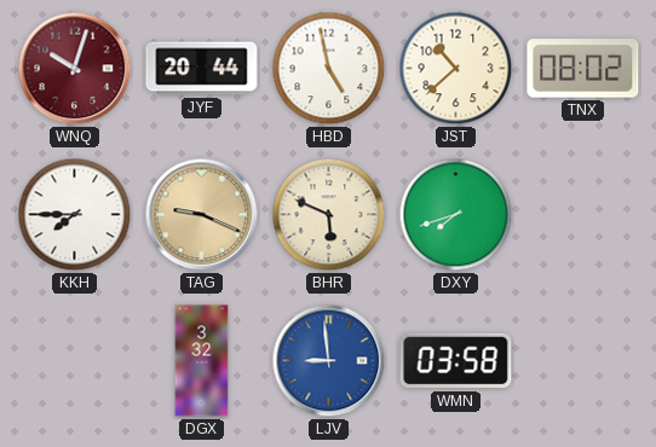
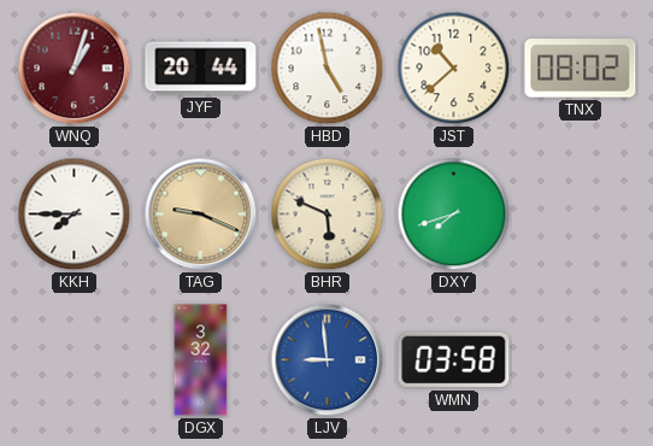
WNQ: 10:03 -> 1:03 (75, 69)
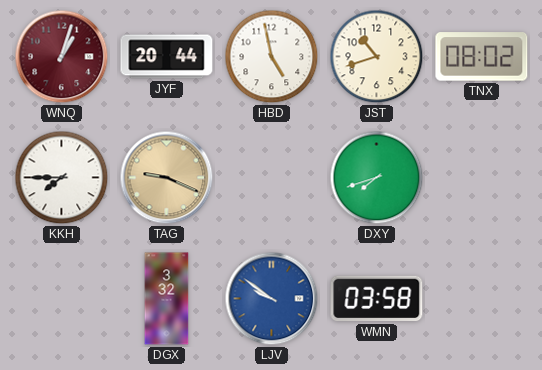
JST: 10:38 -> 10:42 (377, 57)
BHR: 5:49 -> none (328, 215)
LJV: 8:59 -> 9:51 (272, 299)
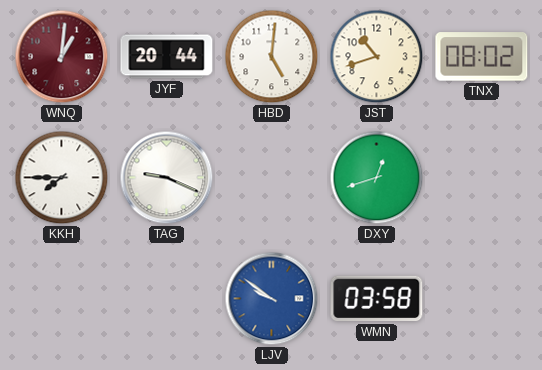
WNQ: 1:03 -> 1:01 (62, 57)
HBD: 4:58 -> 5:01 (272, 57)
TAG dial: champagne -> white (167, 178)
DXY: 7:42 -> 12:42 (377, 178)
DGX: 3:32 -> none (167, 299)
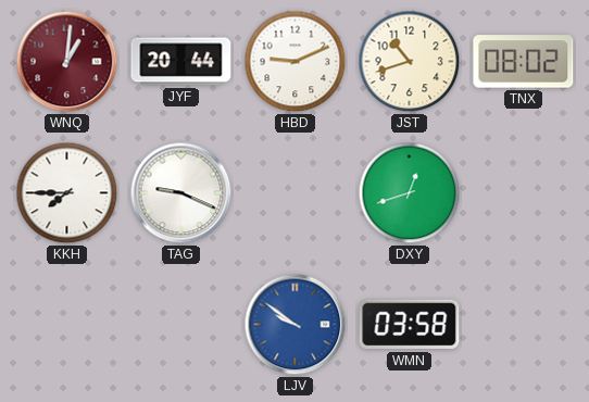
HBD: 5:01 -> 9:11 (296, 62)
